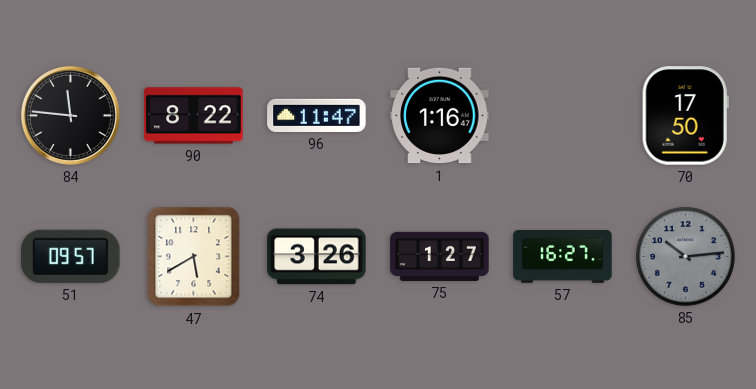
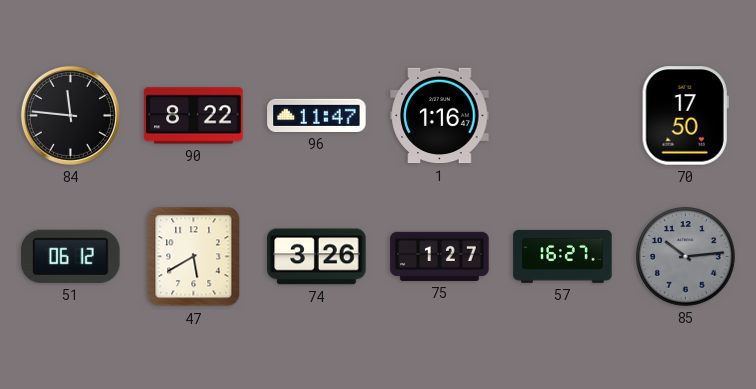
51: 09:57 -> 06:12 (71, 256)
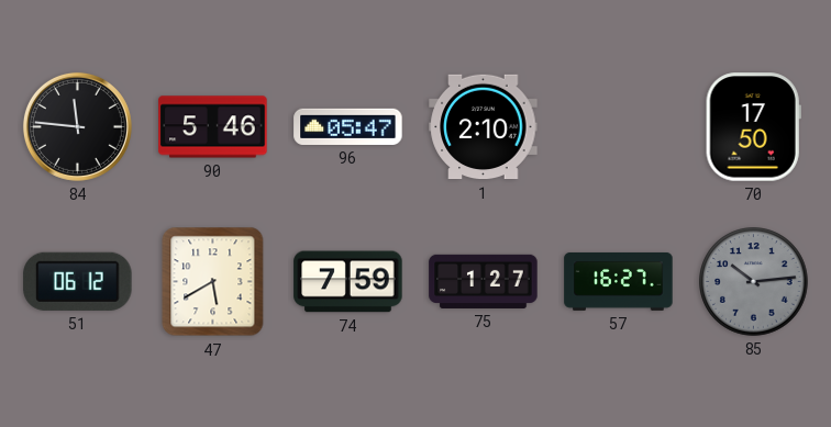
90: 8:22 -> 5:46 (213, 127)
96: 11:47 -> 05:47 (348, 126)
1: 1:16 -> 2:10 (484, 127)
74: 3:26 -> 7:59 (348, 282)
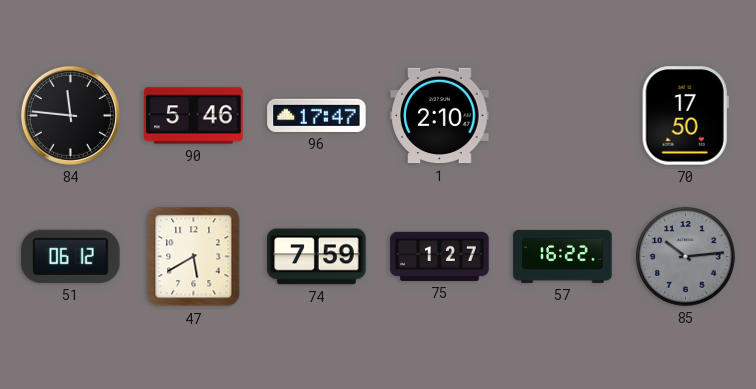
96: 05:47 -> 17:47 (317, 115)
57: 16:27 -> 16:22 (563, 256)
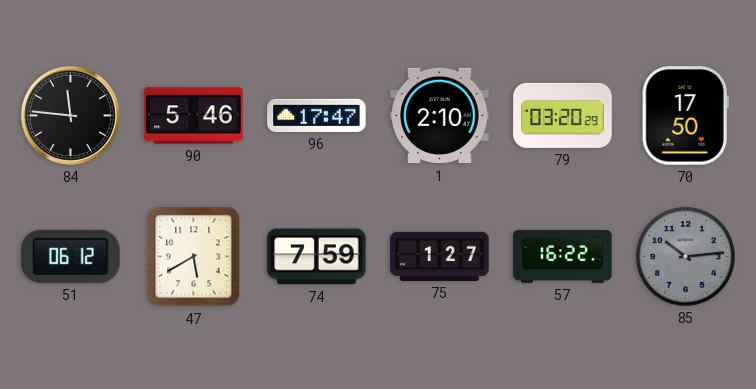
79: none -> 03:20 (563, 115)
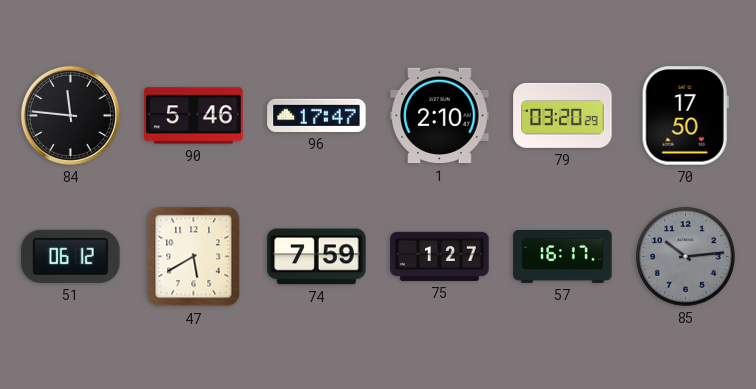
57: 16:22 -> 16:17 (563, 256)
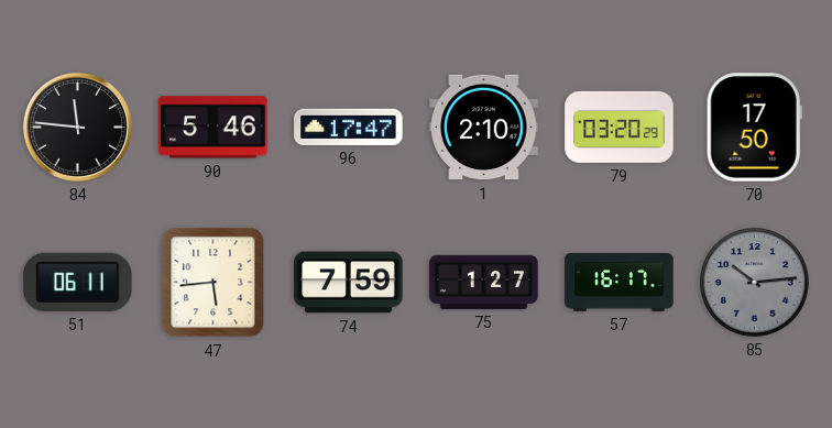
51: 06:12 -> 06:11 (78, 282)
47: 5:40 -> 5:44 (214, 283)
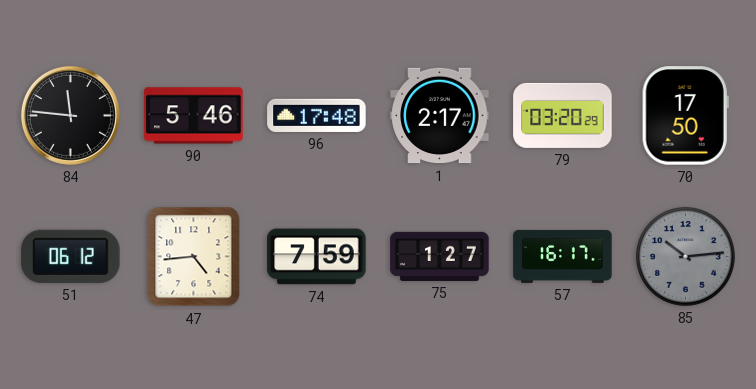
96: 17:47 -> 17:48 (317, 115)
1: 2:10 -> 2:17 (440, 116)
51: 06:11 -> 06:12 (71, 256)
47: 5:44 -> 4:44 (194, 257)
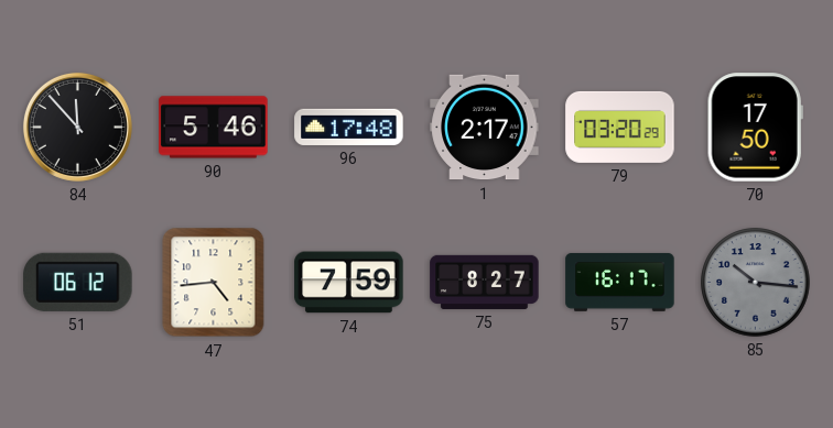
84: 11:46 -> 11:53 (77, 127)
75: 1:27 -> 8:27 (485, 282)
85: 10:14 -> 10:16 (756, 283)
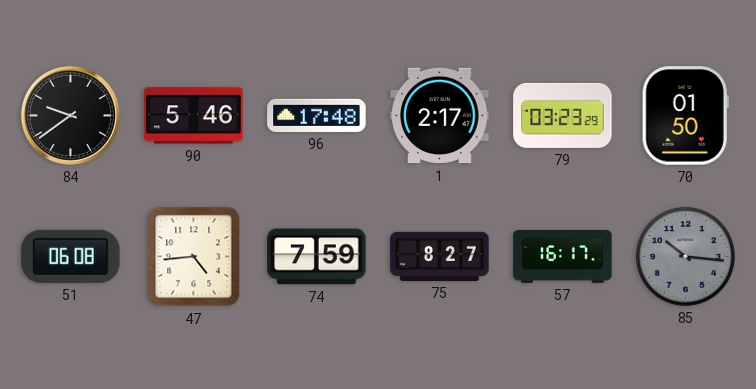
84: 11:53 -> 9:39 (70, 115)
79: 03:20 -> 03:23 (563, 115)
70: 17:50 -> 01:50 (685, 116)
51: 06:12 -> 06:08 (71, 256)
